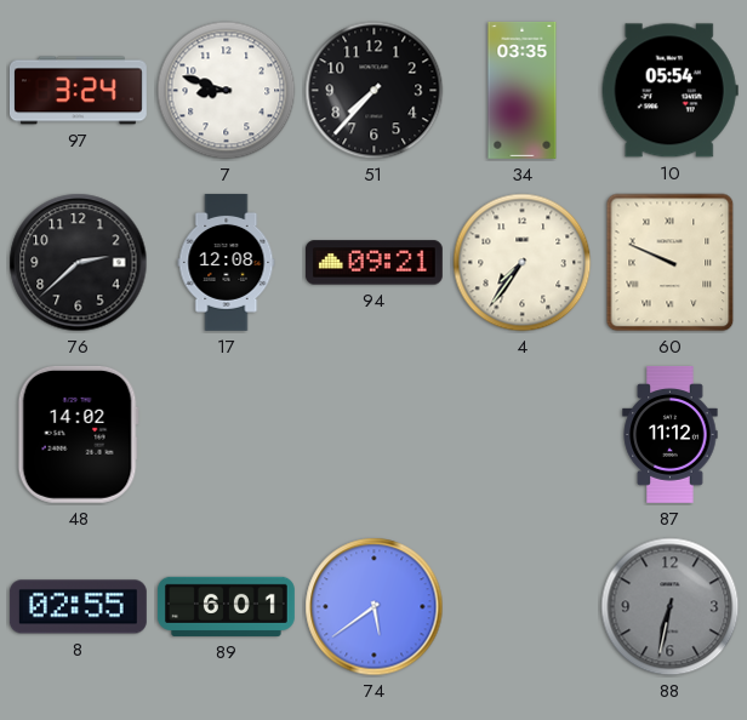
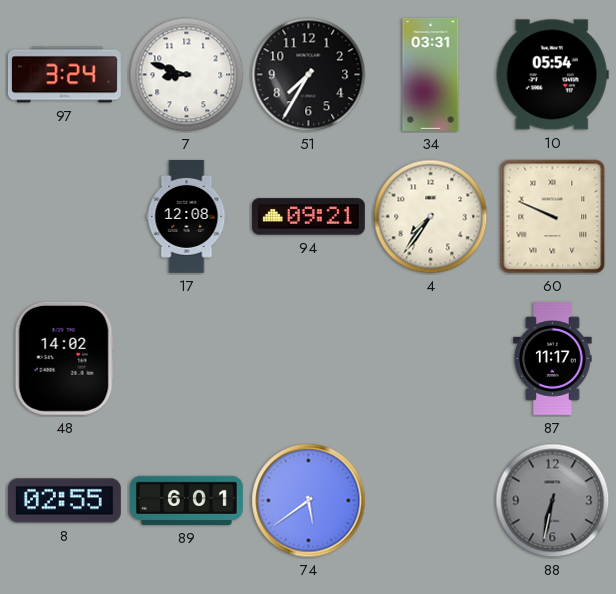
51: 7:37 -> 7:35 (309, 75)
34: 03:35 -> 03:31 (431, 74)
76: 2:38 -> none (79, 263)
87: 11:12 -> 11:17 (553, 359)
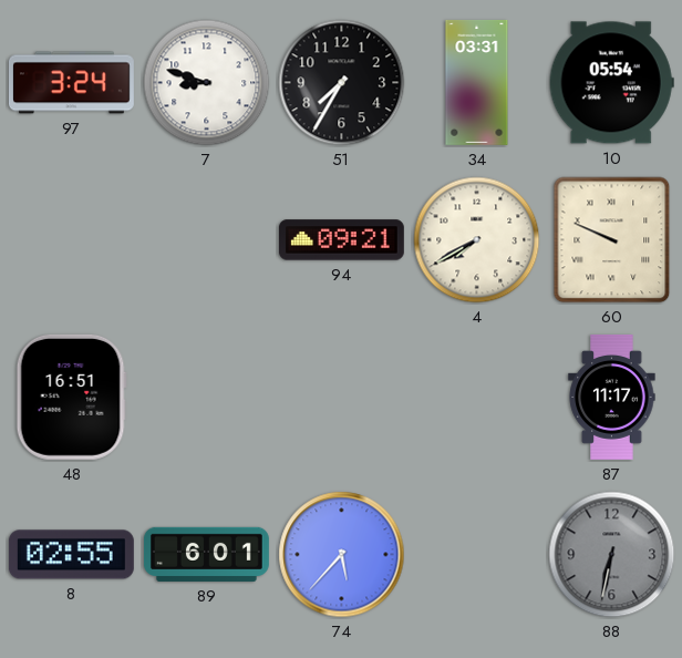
17: 12:08 -> none (187, 216)
4: 7:36 -> 7:40 (477, 240)
48: 14:02 -> 16:51 (71, 397)
74: 5:39 -> 5:37 (342, 555)
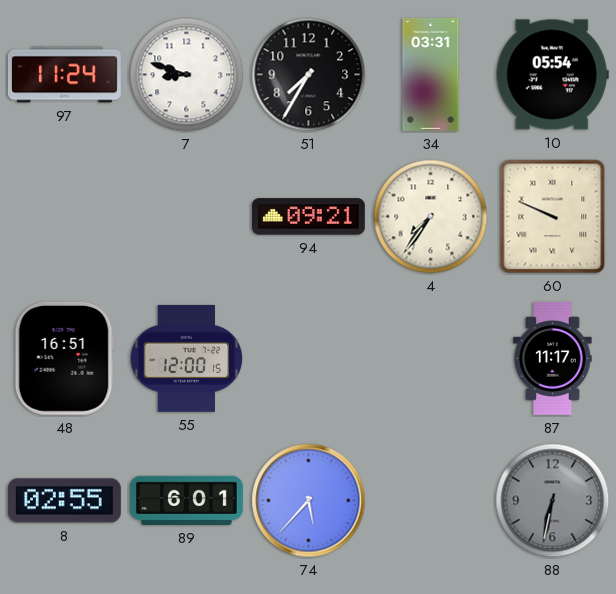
97: 3:24 -> 11:24 (64, 75)
4: 7:40 -> 7:36 (431, 217)
55: none -> 12:00 (187, 358)
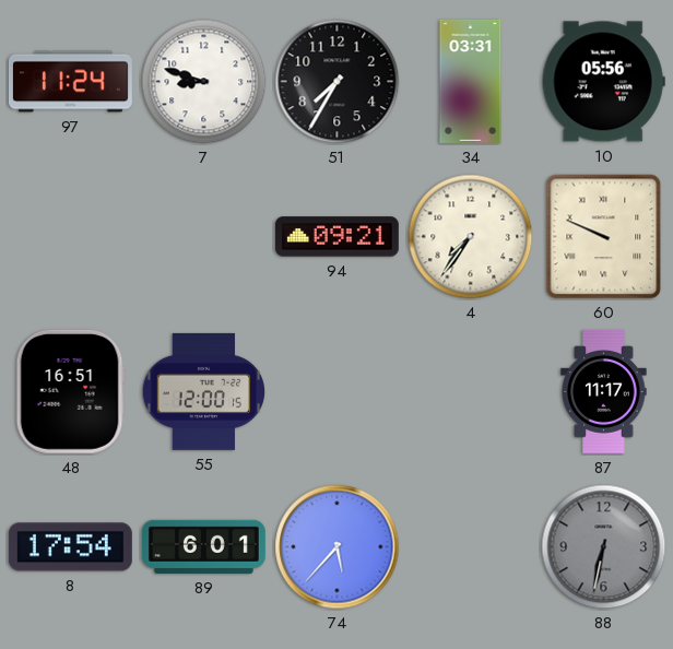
10: 05:54 -> 05:56 (603, 82)
8: 02:55 -> 17:54 (70, 547)
